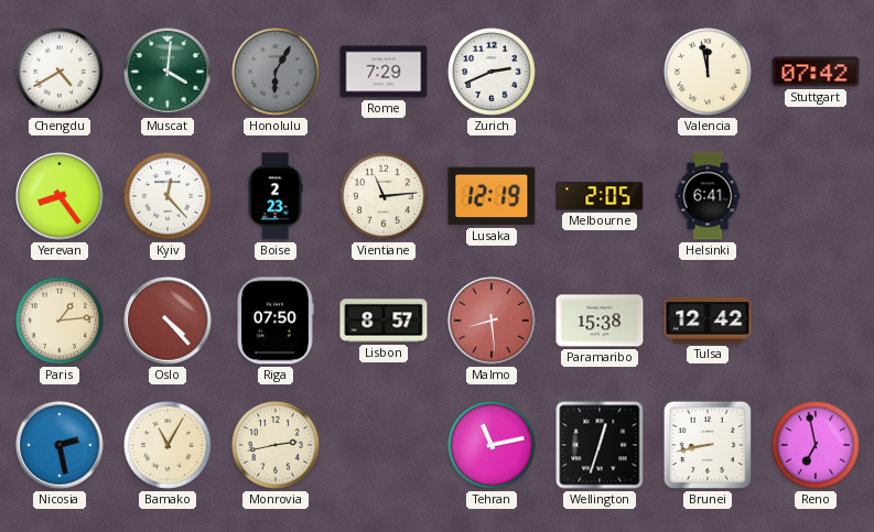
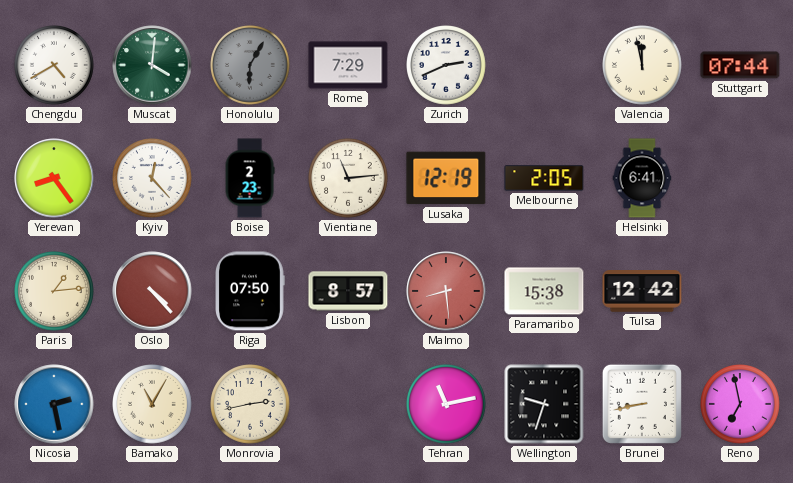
Stuttgart: 07:42 -> 07:44 (740, 65)
Wellington: 12:33 -> 9:33 (544, 404)
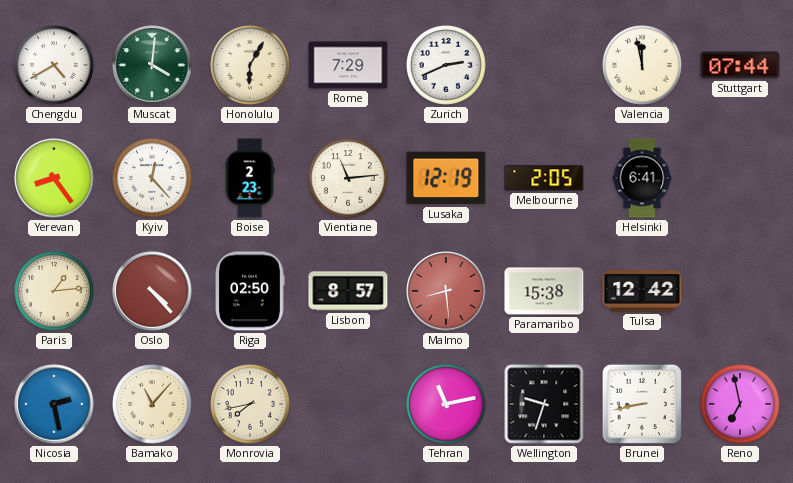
Honolulu dial: grey -> cream (251, 66)
Riga: 07:50 -> 02:50 (250, 291)
Bamako: 11:05 -> 11:07 (153, 405)
Monrovia: 2:43 -> 7:43 (251, 405)
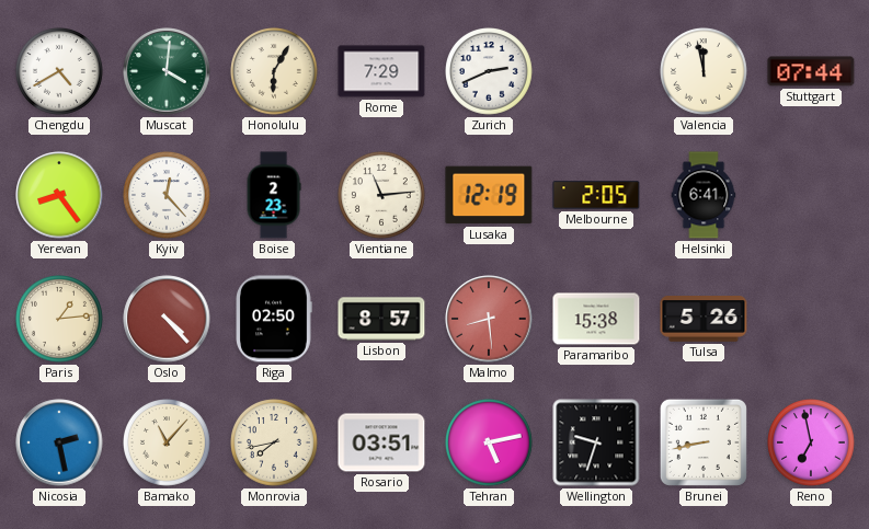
Tulsa: 12:42 -> 5:26 (704, 319)
Rosario: none -> 03:51 (381, 442)
Tehran: 11:13 -> 5:13 (490, 444)
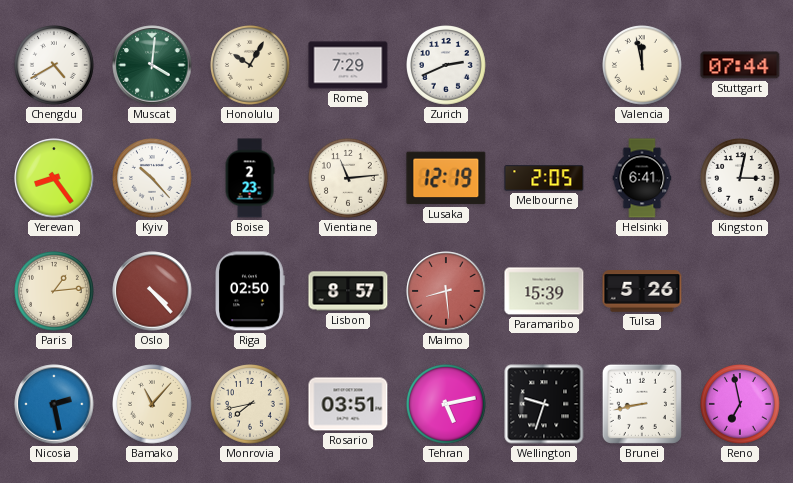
Honolulu: 6:05 -> 10:05 (251, 66)
Kyiv: 12:23 -> 10:23 (153, 179)
Kingston: none -> 3:02 (741, 179)
Paramaribo: 15:38 -> 15:39 (544, 291)
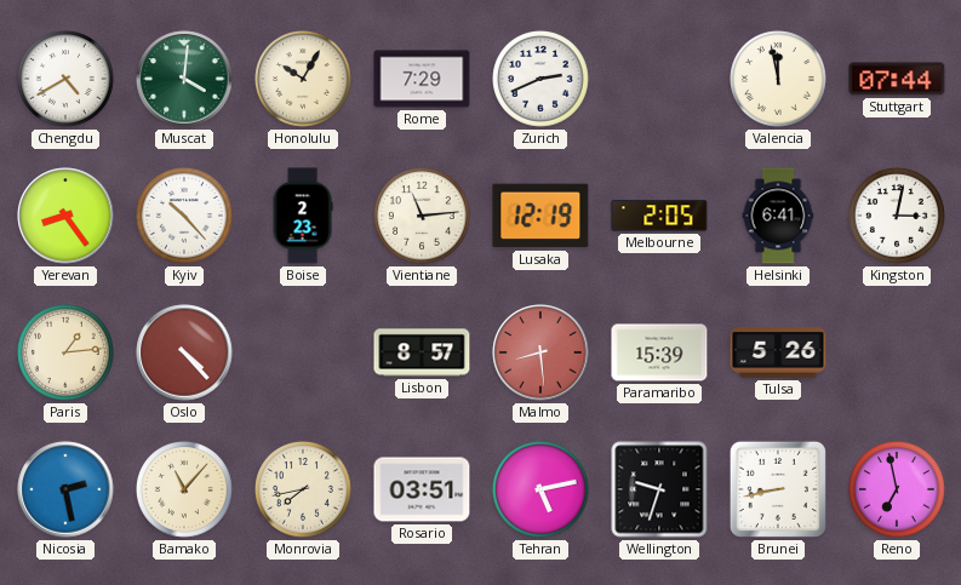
Riga: 02:50 -> none (250, 291)
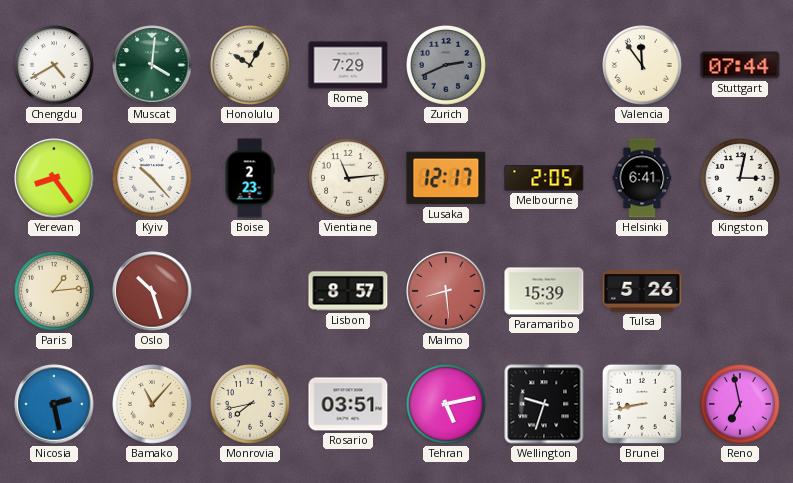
Zurich dial: white -> grey (447, 66)
Valencia: 11:58 -> 11:54 (643, 66)
Lusaka: 12:19 -> 12:17 (446, 178)
Oslo: 4:23 -> 10:27 (152, 291)
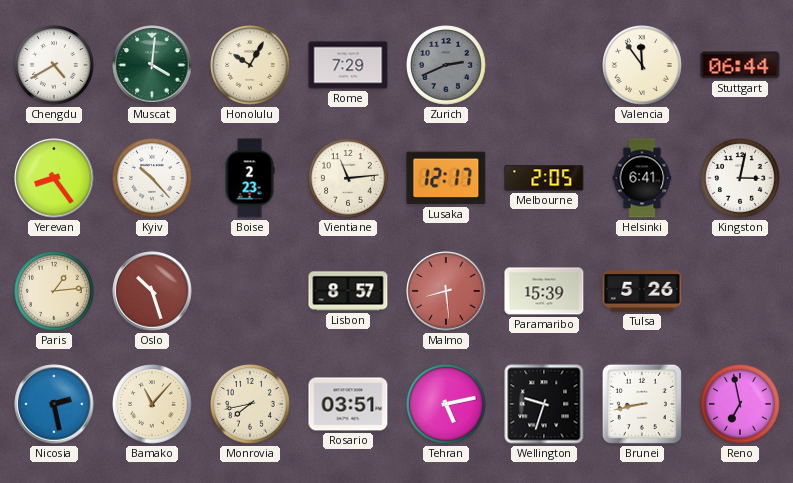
Stuttgart: 07:44 -> 06:44 (740, 65)
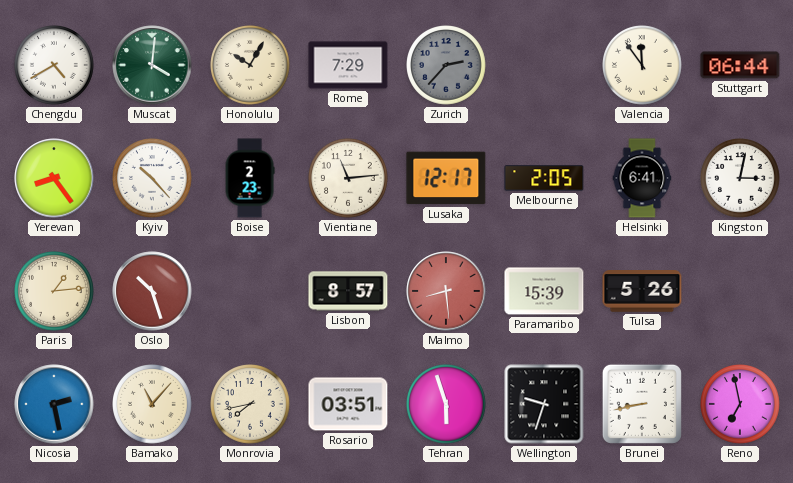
Zurich: 2:41 -> 2:37 (447, 66)
Tehran: 5:13 -> 5:57 (447, 405)
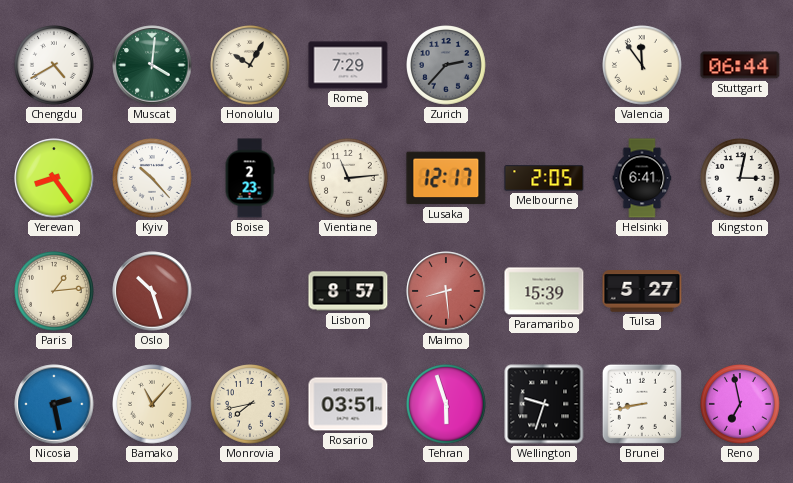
Tulsa: 5:26 -> 5:27 (642, 291)
